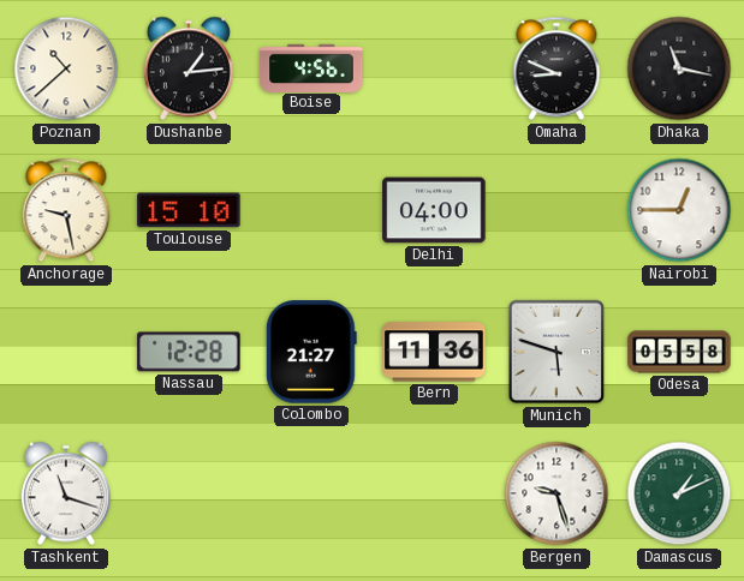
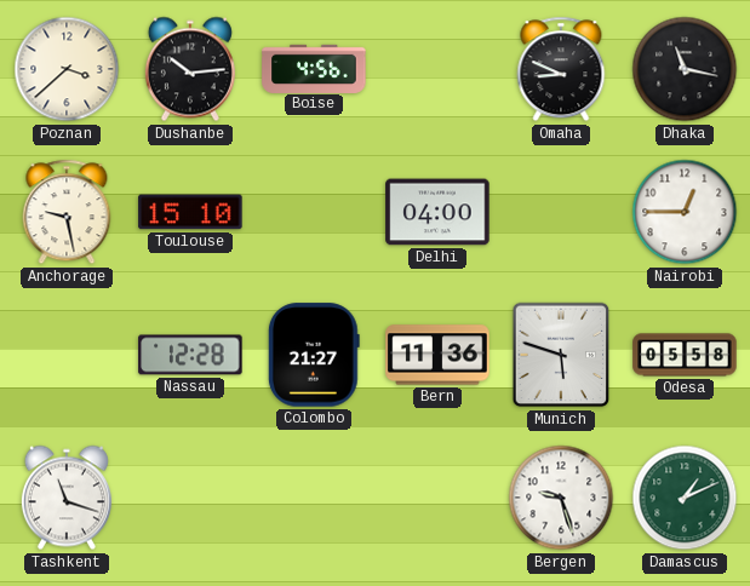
Poznan: 10:38 -> 3:38 (67, 69)
Dushanbe: 1:14 -> 10:14 (190, 69)
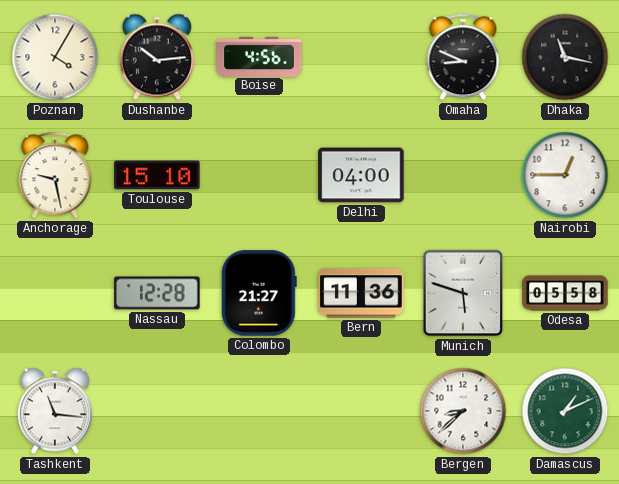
Poznan: 3:38 -> 4:05 (55, 57)
Tashkent: 11:18 -> 11:16 (55, 411)
Bergen: 9:27 -> 8:38 (463, 411)
